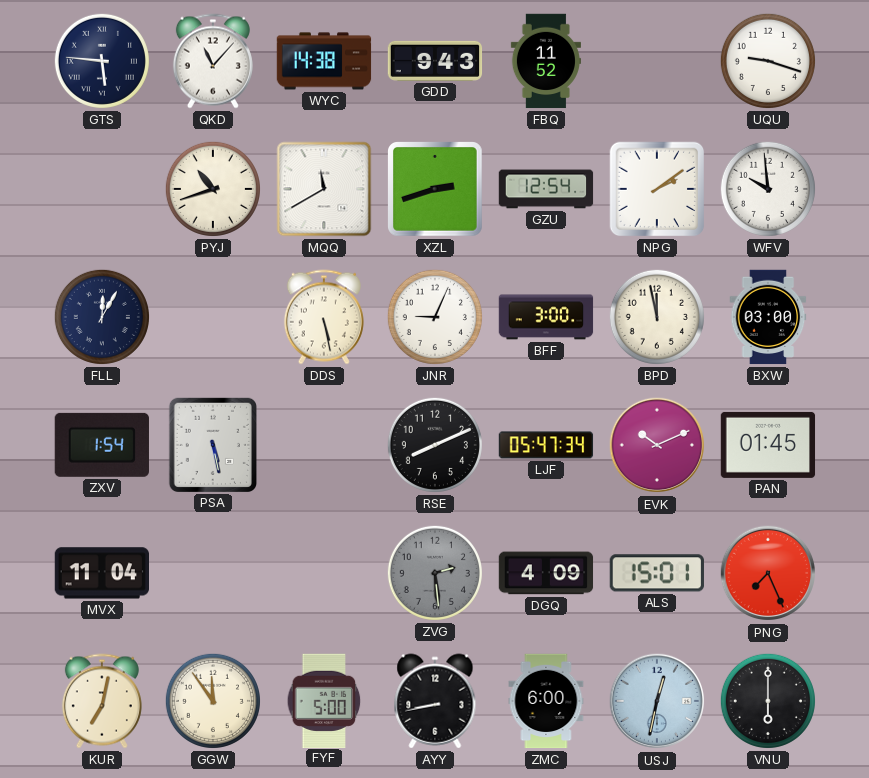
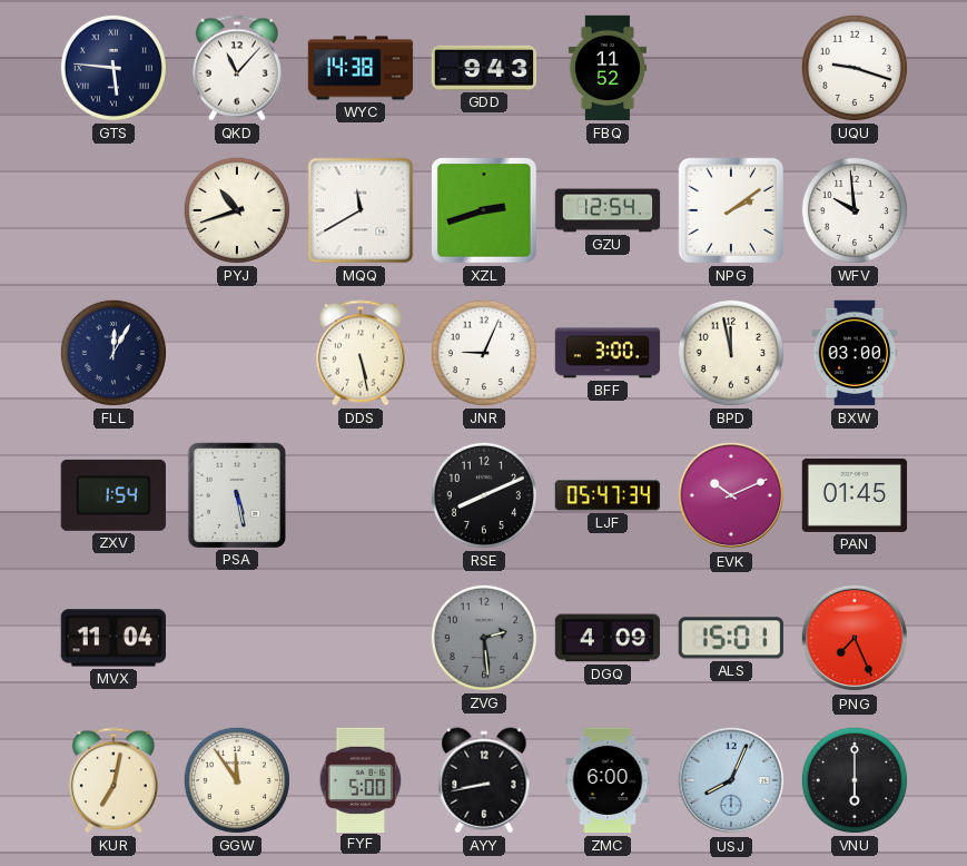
USJ: 12:32 -> 8:04 (731, 780)
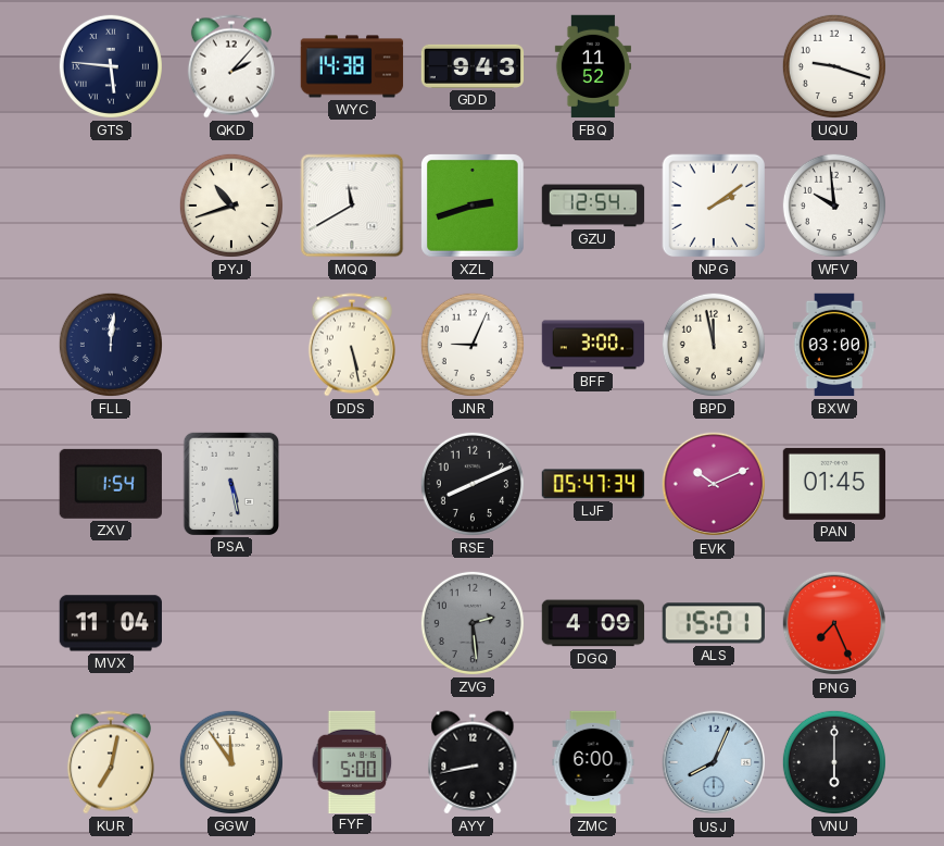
QKD: 11:07 -> 2:07 (231, 66)
FLL: 12:05 -> 12:01 (111, 345)
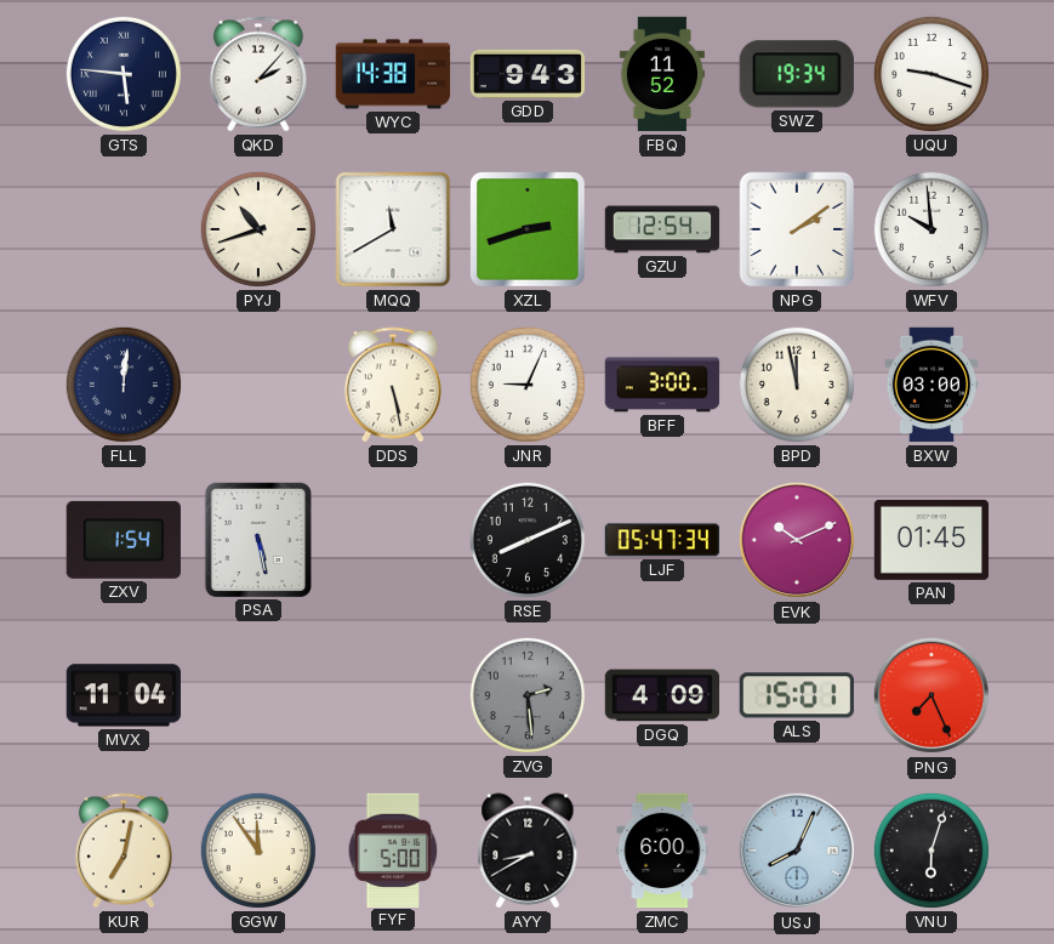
SWZ: none -> 19:34 (797, 74)
AYY: 8:43 -> 8:40 (528, 851)
VNU: 6:00 -> 6:03 (931, 851)
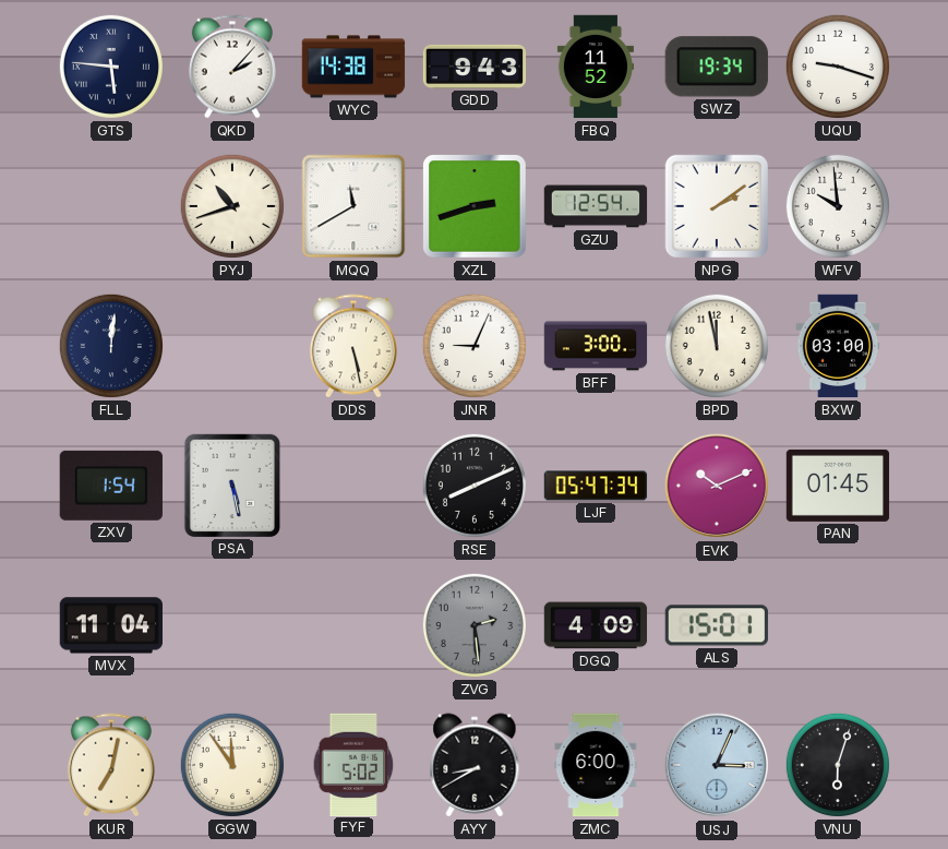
PNG: 7:26 -> none (931, 695)
FYF: 5:00 -> 5:02 (353, 764)
USJ: 8:04 -> 3:04 (717, 765)
